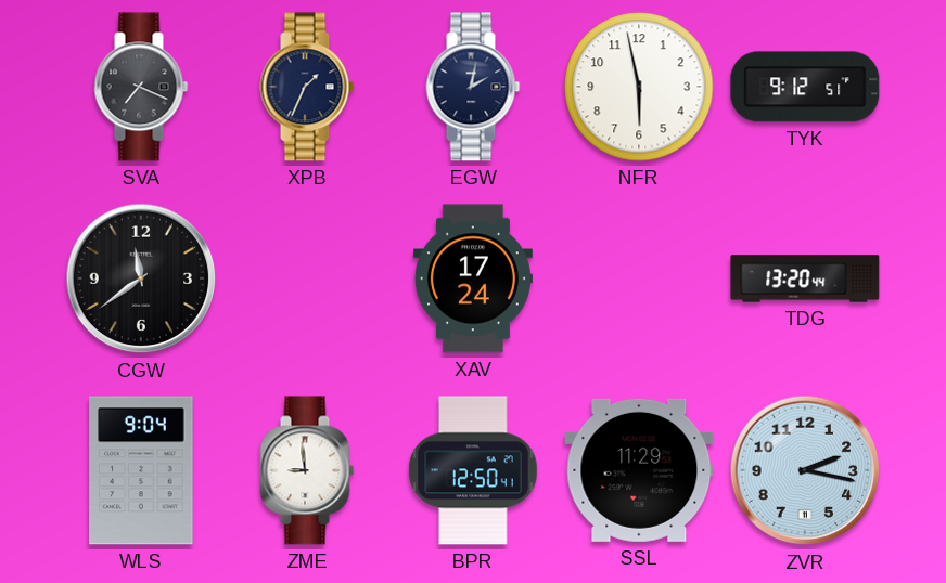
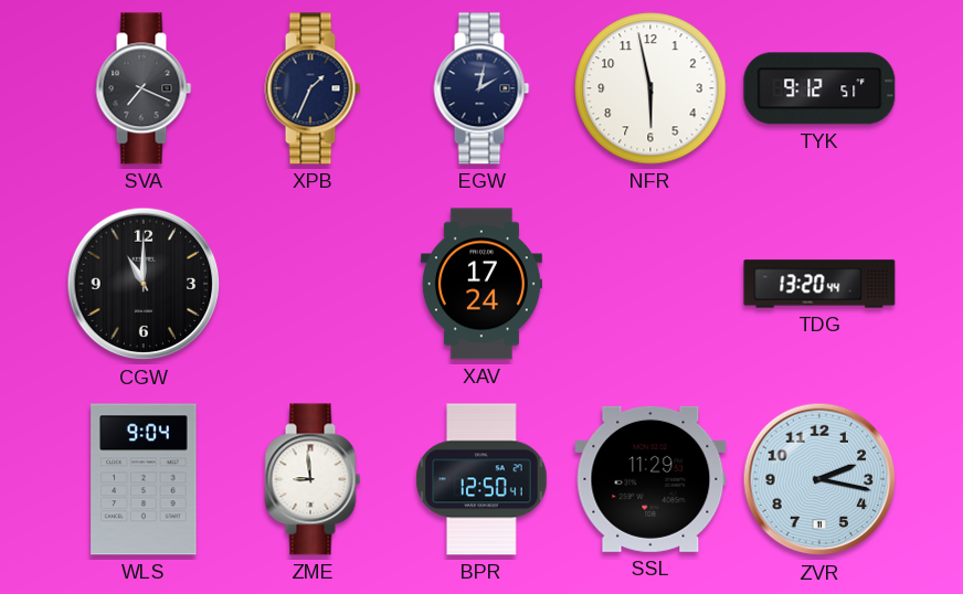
CGW: 11:39 -> 11:00 (144, 284)
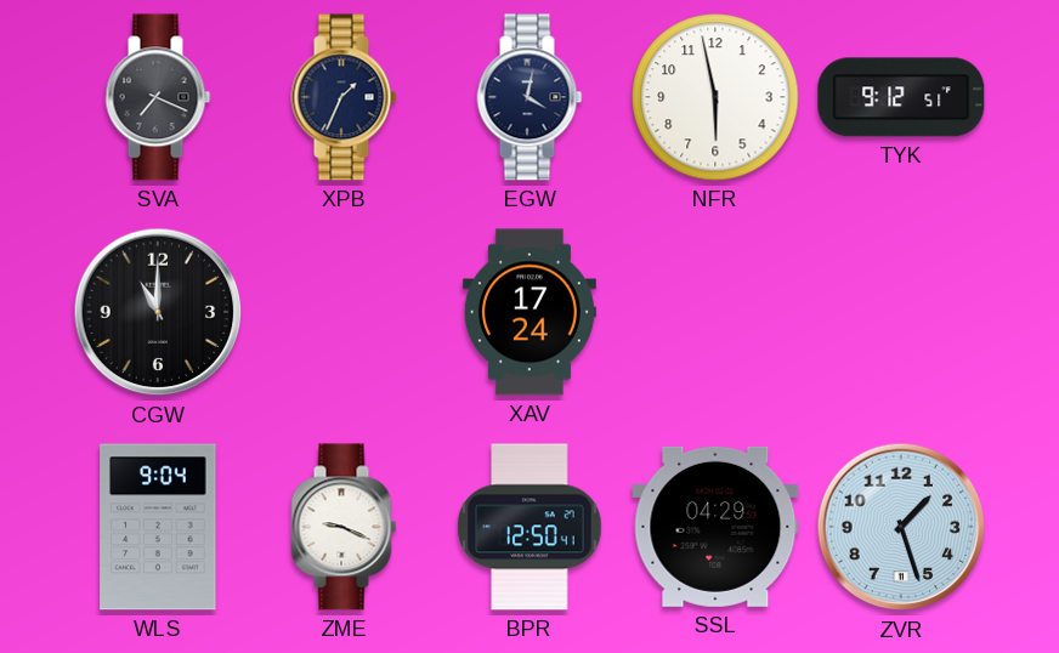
EGW: 2:02 -> 4:02 (529, 97)
TDG: 13:20 -> none (819, 284)
ZME: 8:59 -> 9:19 (344, 527)
SSL: 11:29 -> 04:29 (715, 527)
ZVR: 2:17 -> 1:27 (901, 527)
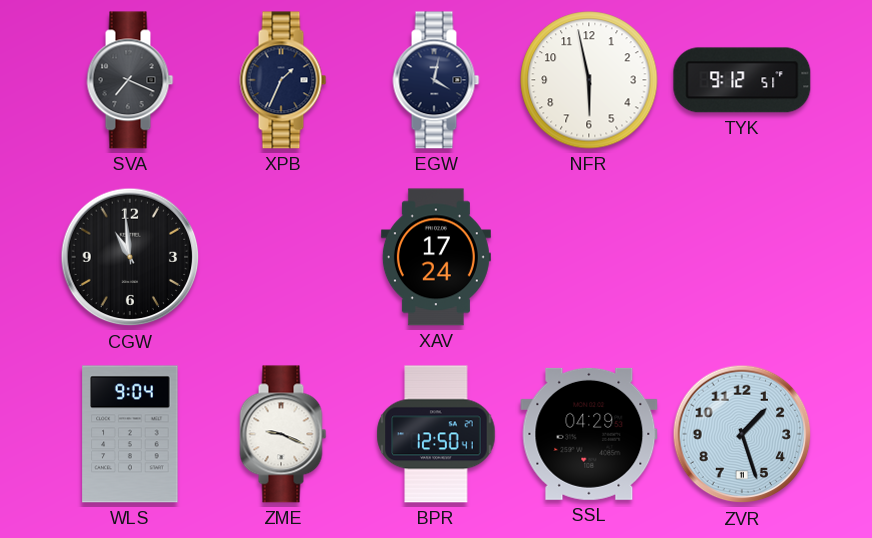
CGW: 11:00 -> 10:59 (130, 257)
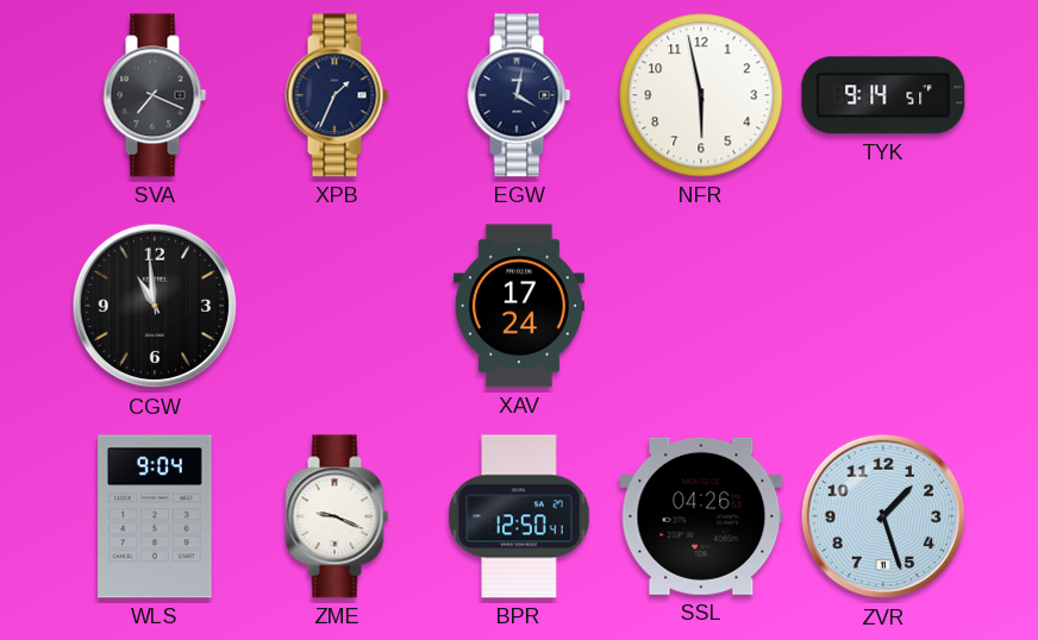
TYK: 9:12 -> 9:14 (883, 95)
SSL: 04:29 -> 04:26 (701, 516)
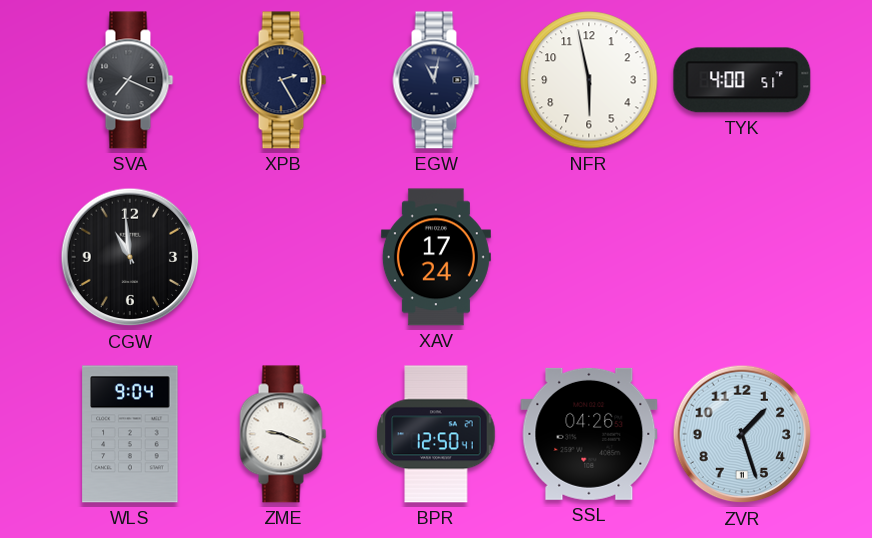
XPB: 1:34 -> 2:25 (283, 80)
EGW: 4:02 -> 11:02 (436, 80)
TYK: 9:14 -> 4:00 (742, 80)
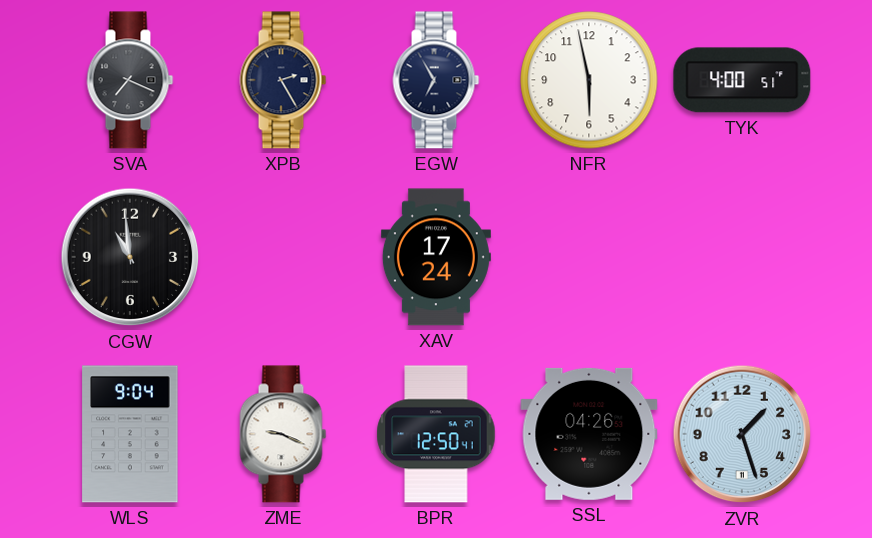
EGW: 11:02 -> 6:55 (436, 80)
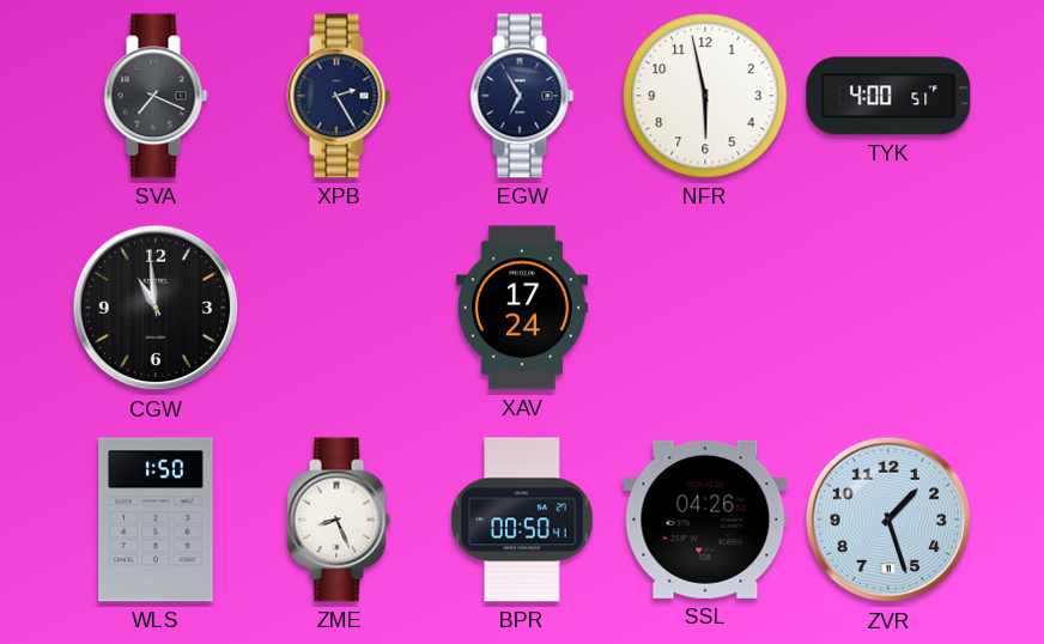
WLS: 9:04 -> 1:50 (156, 520)
ZME: 9:19 -> 8:26 (339, 520)
BPR: 12:50 -> 00:50 (522, 520)
